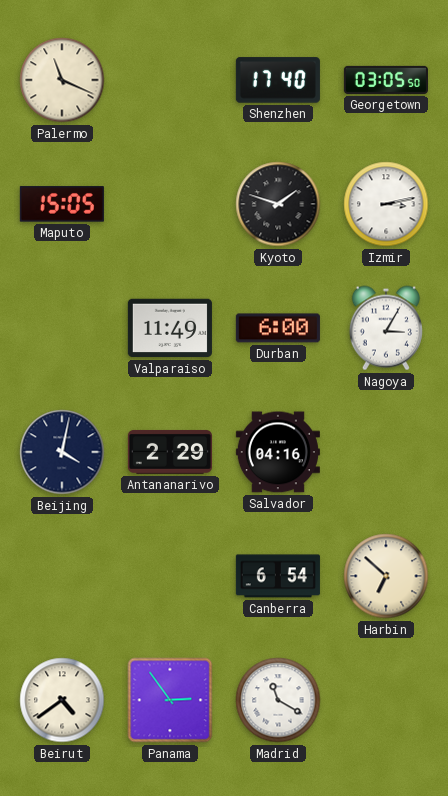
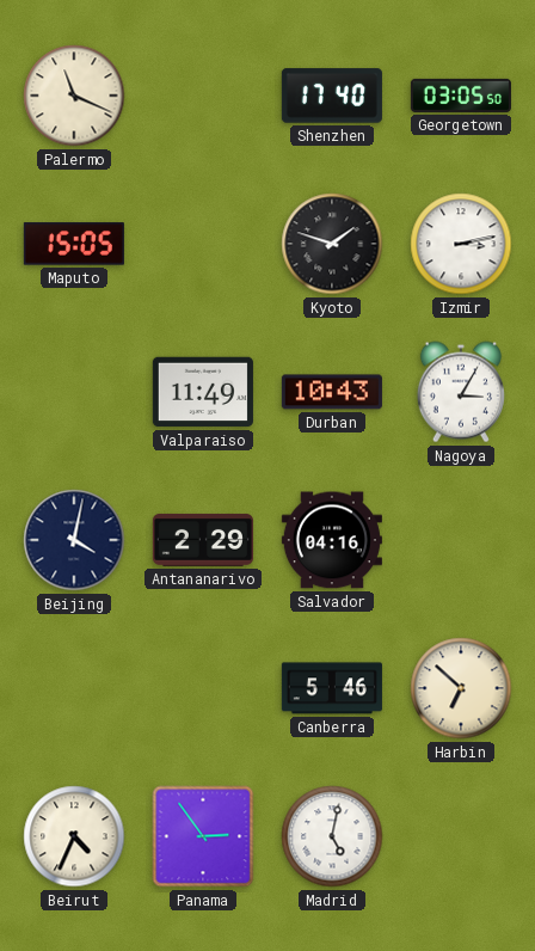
Durban: 6:00 -> 10:43 (332, 392)
Canberra: 6:54 -> 5:46 (332, 688)
Beirut: 4:39 -> 4:34 (74, 836)
Madrid: 11:20 -> 5:02 (332, 836)
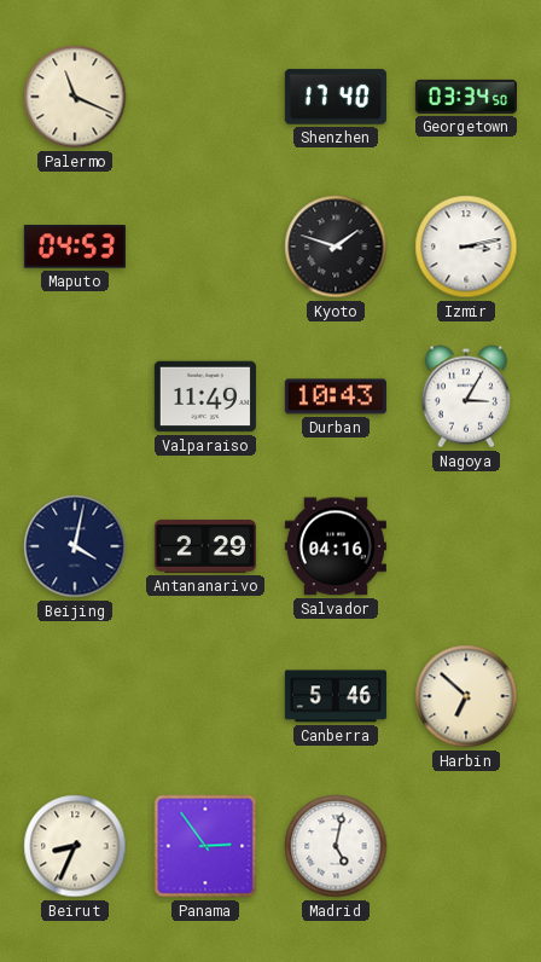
Georgetown: 03:05 -> 03:34 (466, 97)
Maputo: 15:05 -> 04:53 (75, 247)
Beirut: 4:34 -> 8:34 (75, 846)
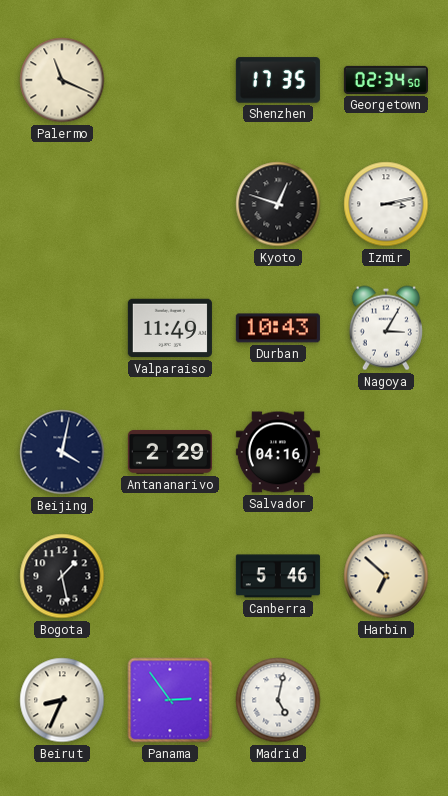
Shenzhen: 17:40 -> 17:35 (278, 80)
Georgetown: 03:34 -> 02:34 (386, 80)
Maputo: 04:53 -> none (75, 247)
Kyoto: 1:48 -> 12:48 (278, 204)
Bogota: none -> 1:28 (62, 576)
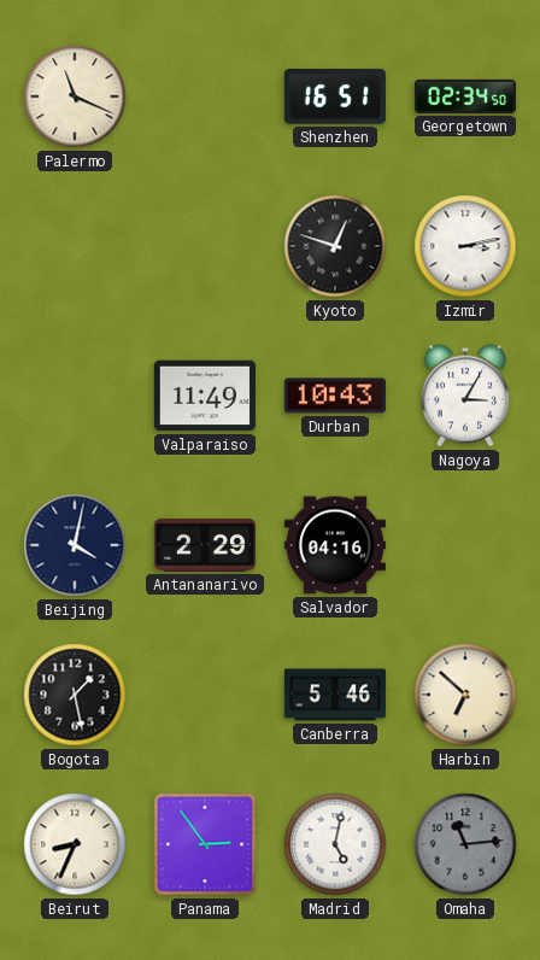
Shenzhen: 17:35 -> 16:51 (335, 96)
Omaha: none -> 11:14 (465, 844)
